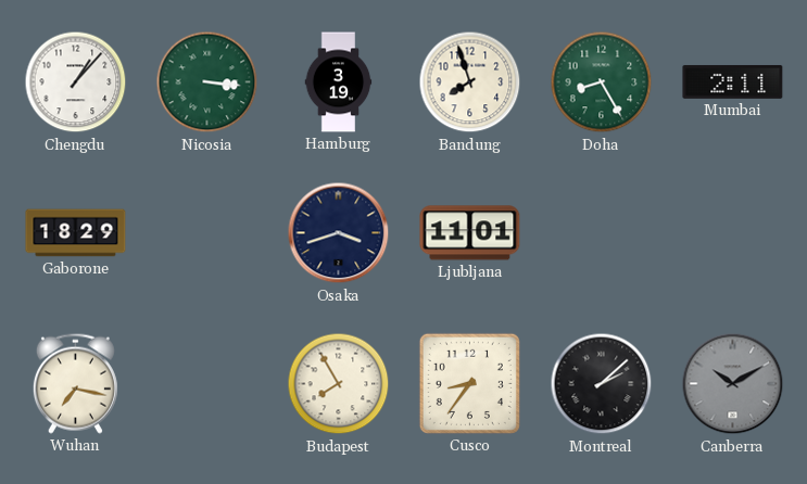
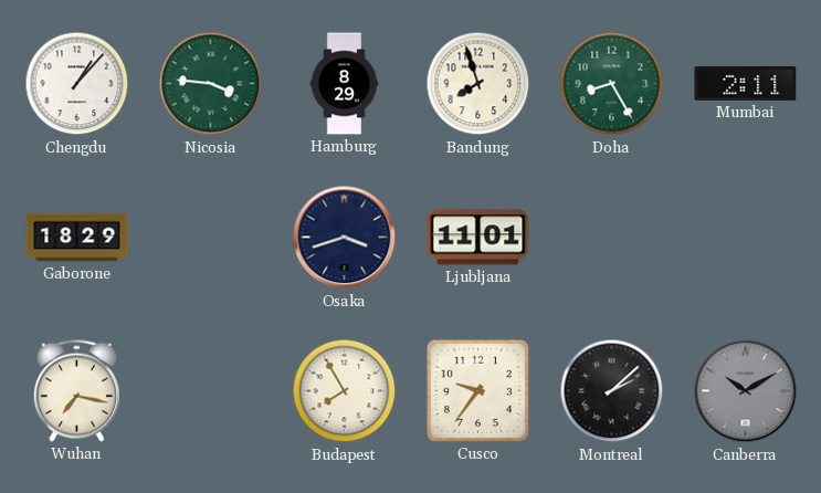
Nicosia: 3:16 -> 3:46 (211, 84)
Hamburg: 3:19 -> 8:29 (345, 84)
Cusco: 8:36 -> 9:36 (477, 390)
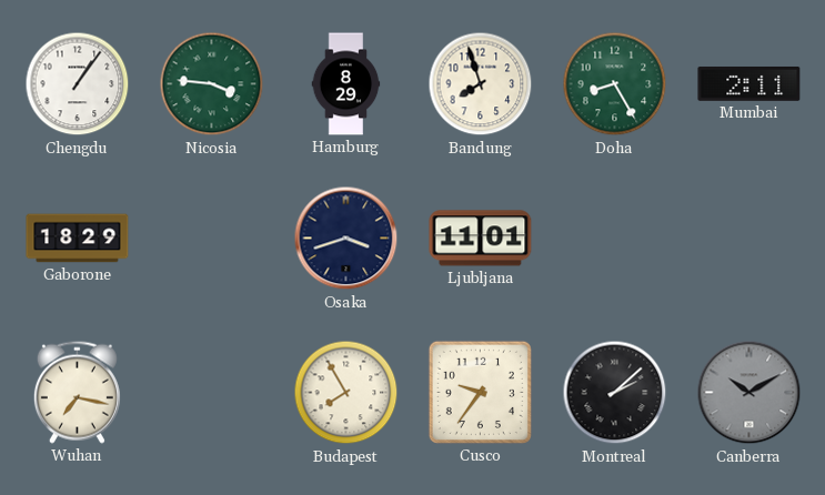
Chengdu: 1:07 -> 1:06 (78, 84)
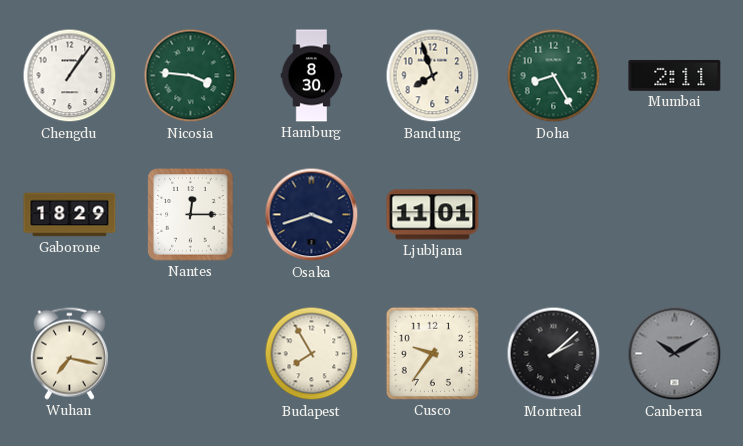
Hamburg: 8:29 -> 8:30 (312, 76)
Nantes: none -> 12:15 (191, 215)
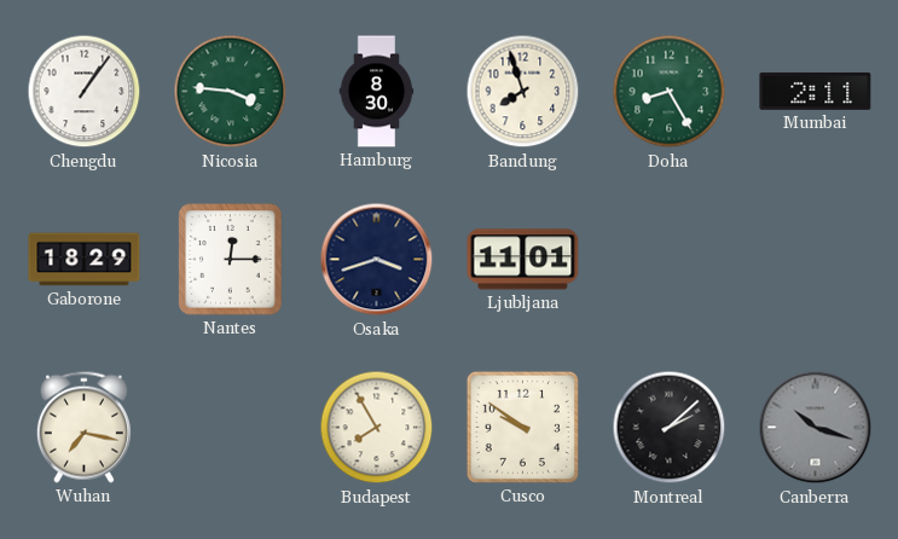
Cusco: 9:36 -> 9:51 (522, 427)
Canberra: 10:10 -> 10:18 (816, 428)
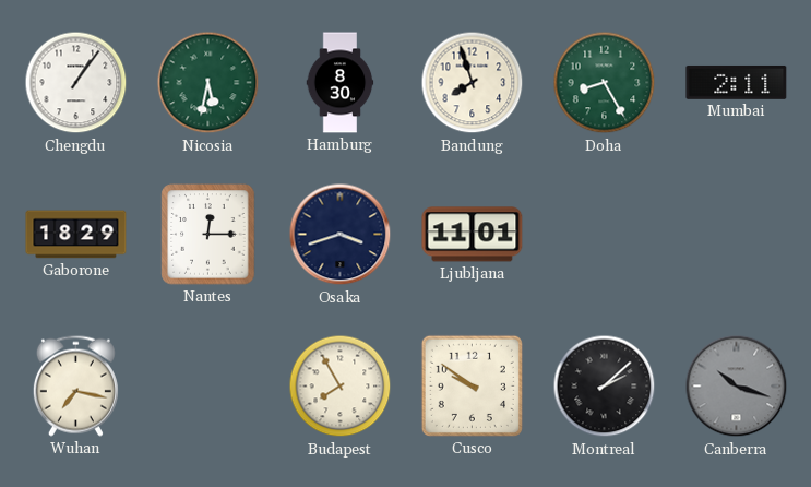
Nicosia: 3:46 -> 5:32 (208, 83)
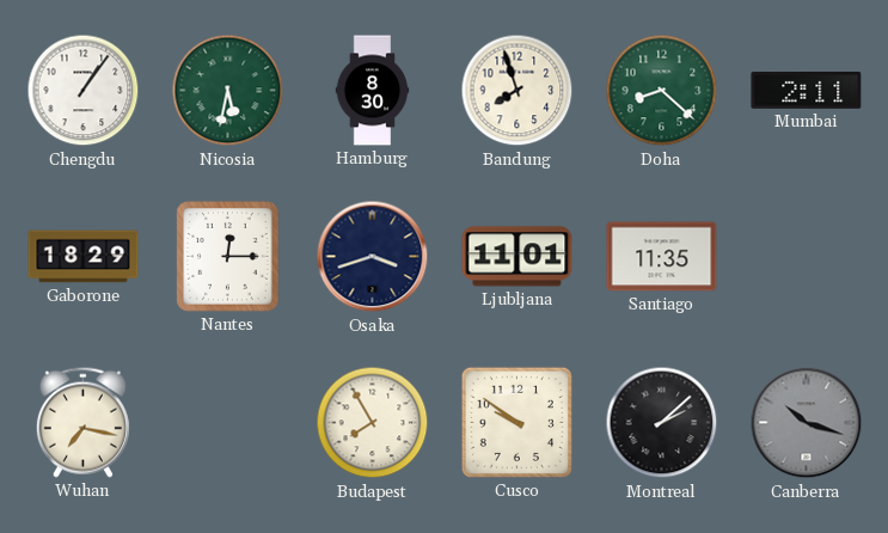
Doha: 8:25 -> 8:22 (662, 91)
Santiago: none -> 11:35 (662, 257)
